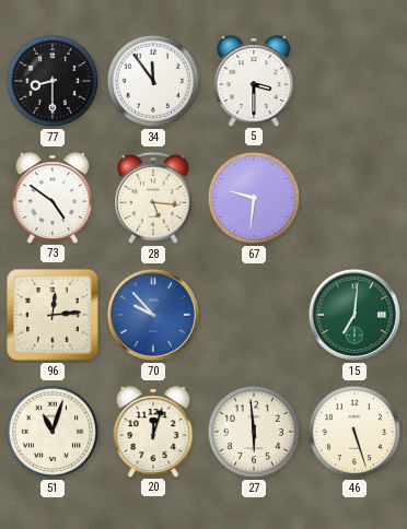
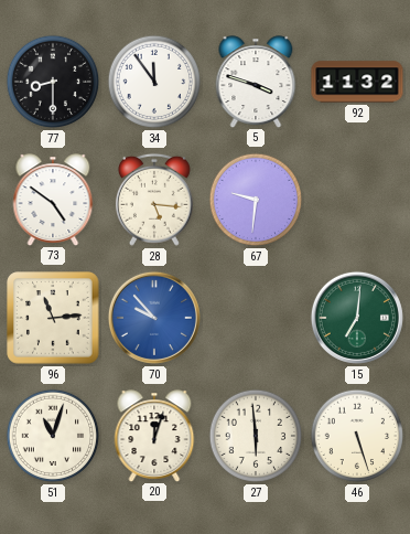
5: 3:30 -> 3:48 (256, 82)
92: none -> 11:32 (357, 82)
96: 12:14 -> 11:14 (53, 318)
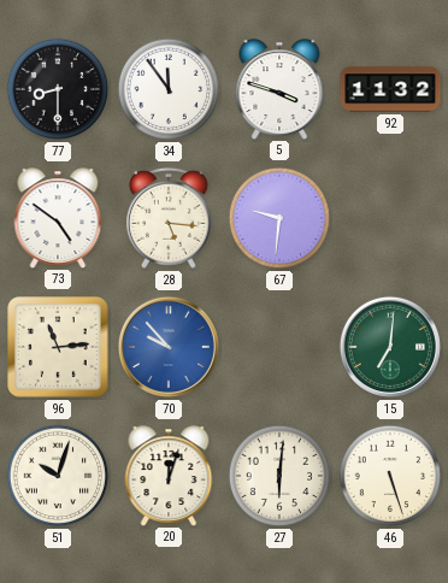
51: 11:03 -> 10:03 (58, 476)
27: 5:59 -> 6:01 (279, 476)
